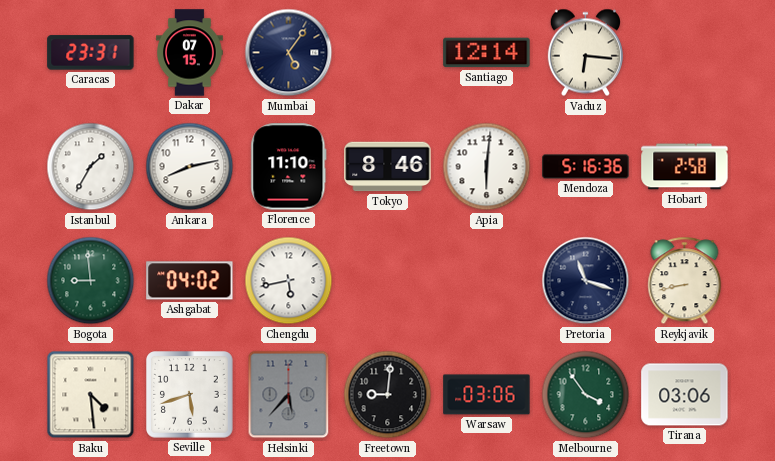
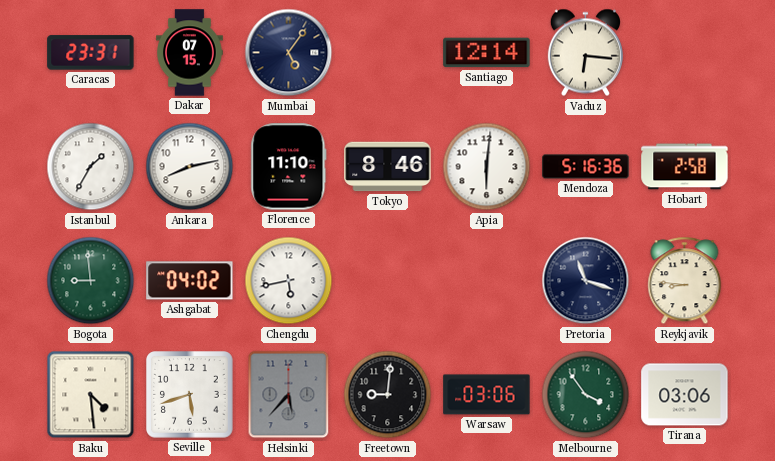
Reykjavik: 8:43 -> 8:46 (685, 281)
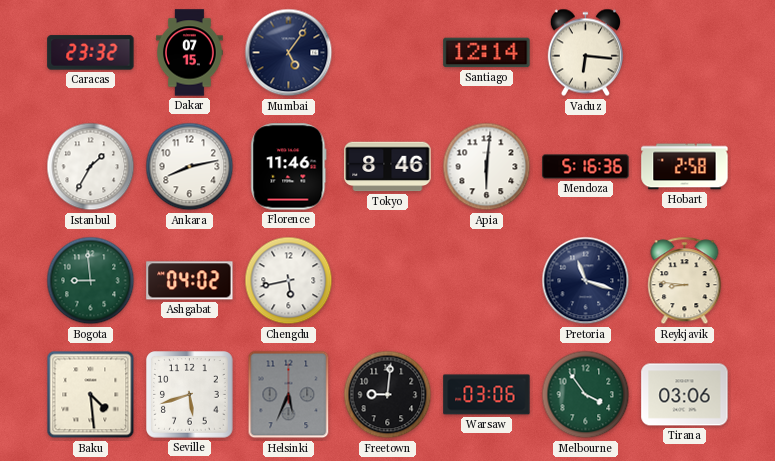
Caracas: 23:31 -> 23:32 (91, 53)
Florence: 11:10 -> 11:46 (289, 167)
Helsinki: 5:37 -> 5:34 (289, 395)
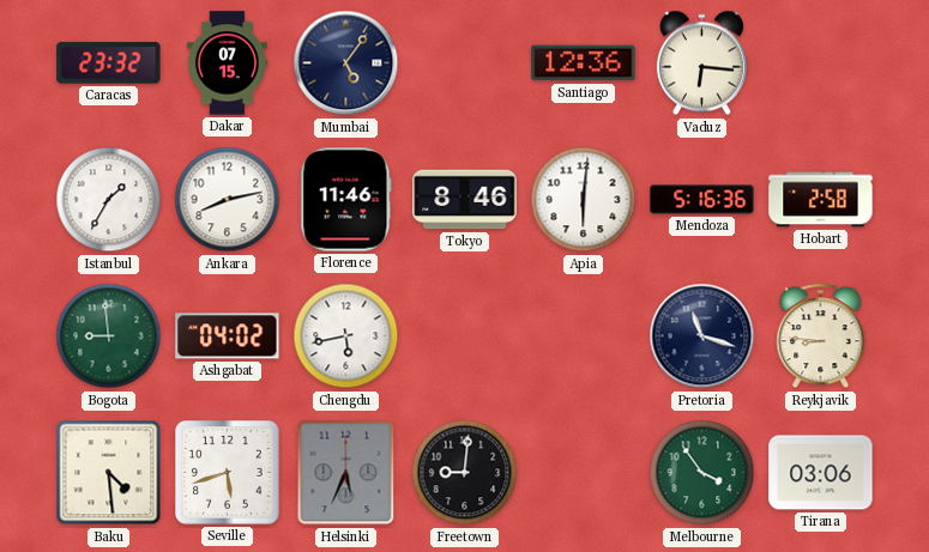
Santiago: 12:14 -> 12:36 (584, 63)
Warsaw: 03:06 -> none (487, 395)
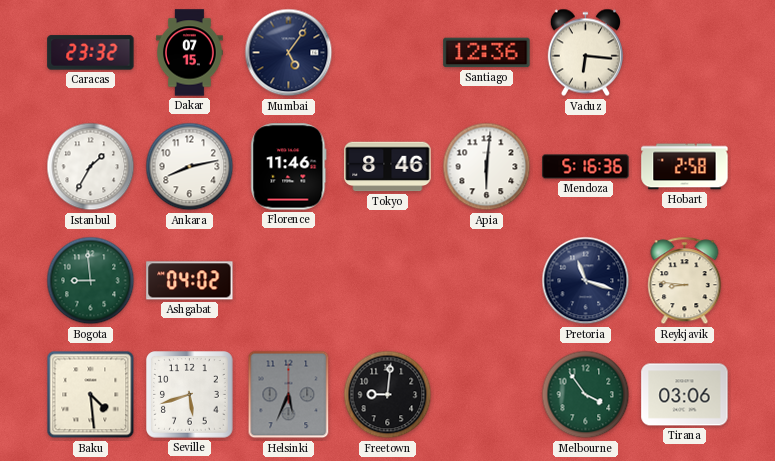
Chengdu: 5:43 -> none (346, 336)
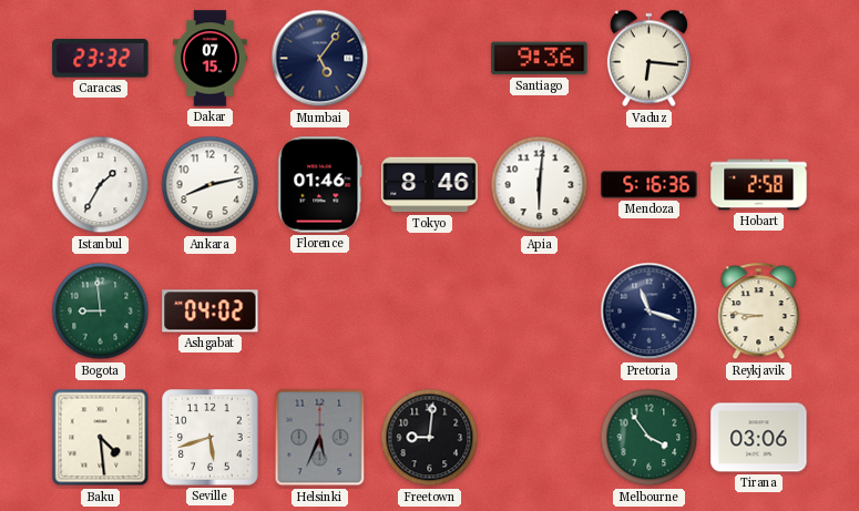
Santiago: 12:36 -> 9:36 (540, 59)
Florence: 11:46 -> 01:46 (320, 185)
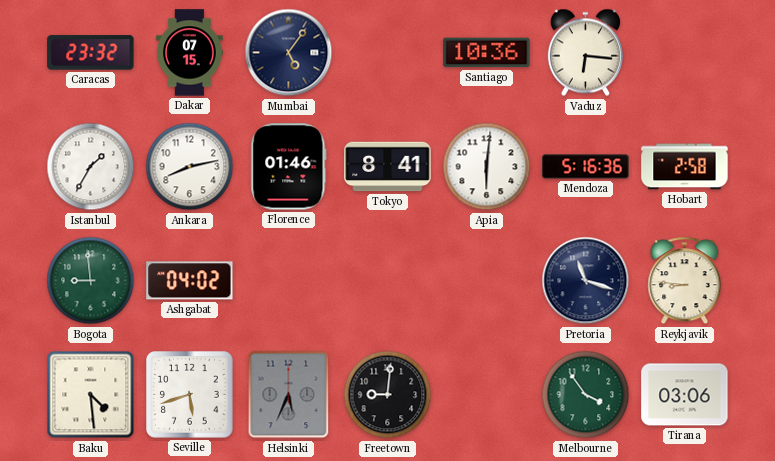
Santiago: 9:36 -> 10:36 (487, 53)
Tokyo: 8:46 -> 8:41 (388, 167)
